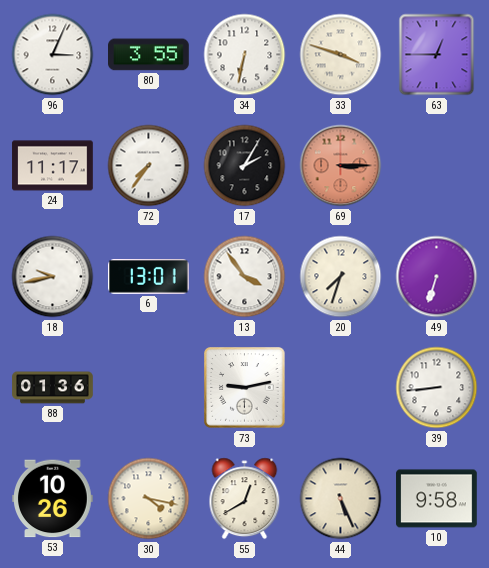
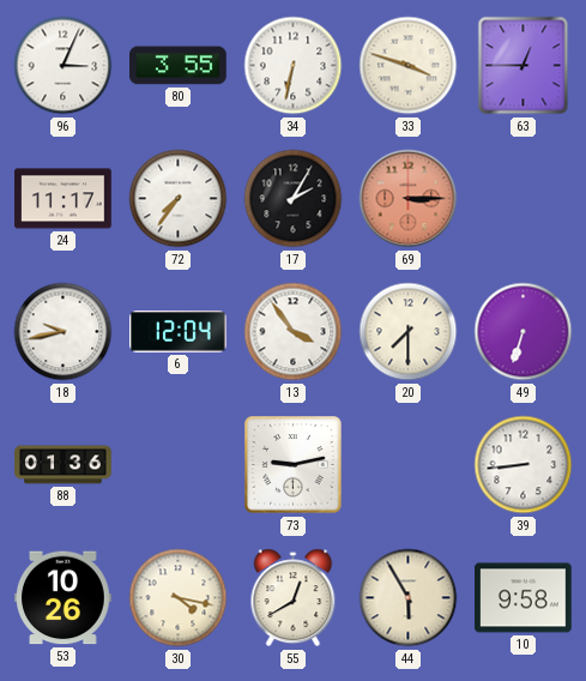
6: 13:01 -> 12:04 (179, 332)
20: 7:33 -> 7:30 (409, 332)
44: 5:26 -> 5:55 (409, 598)
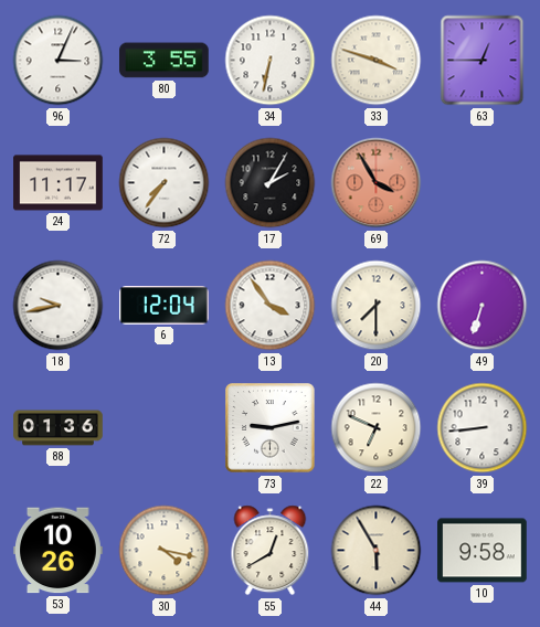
69: 3:15 -> 3:55 (377, 183)
22: none -> 6:49 (377, 428)
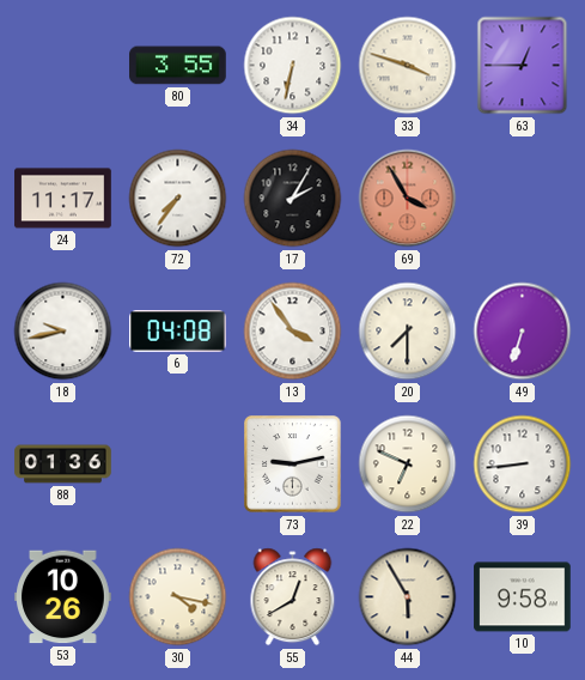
96: 3:04 -> none (59, 61)
6: 12:04 -> 04:08 (178, 332)
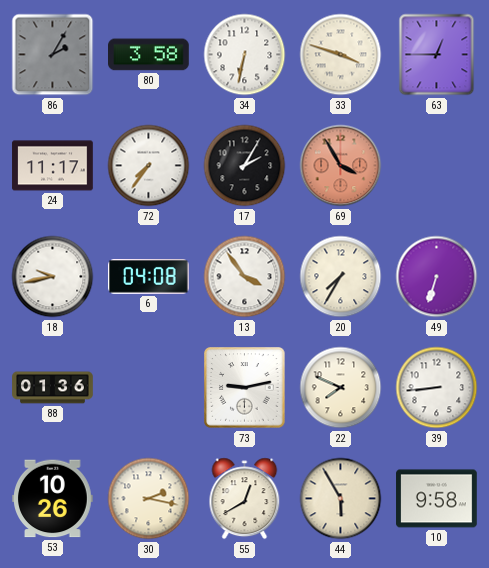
86: none -> 2:05 (53, 55)
80: 3:55 -> 3:58 (149, 55)
20: 7:30 -> 7:35 (341, 277)
22: 6:49 -> 7:49 (341, 388)
30: 4:17 -> 2:17 (149, 499)
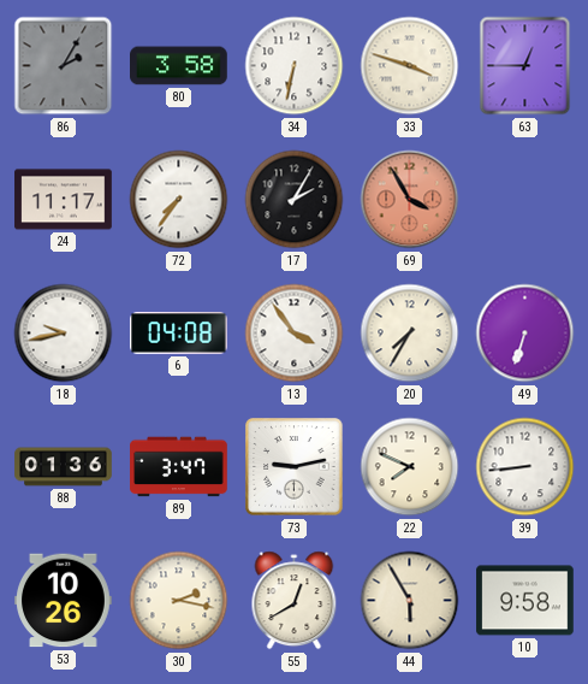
89: none -> 3:47 (179, 467)
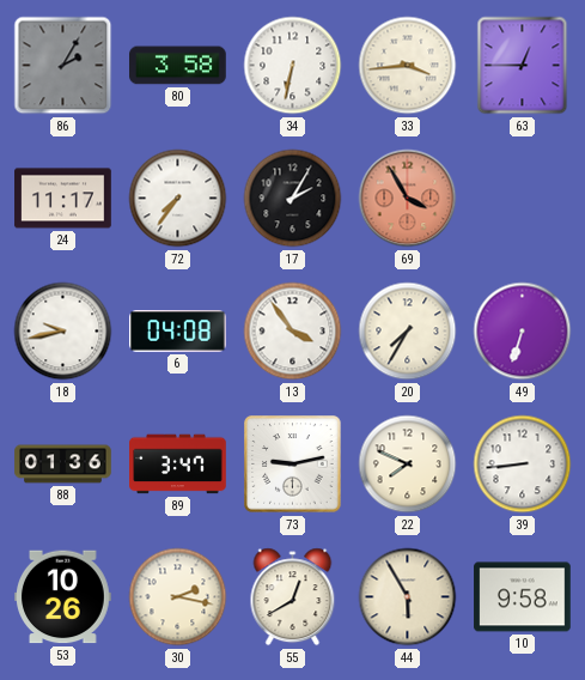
33: 3:48 -> 3:44 (408, 66)
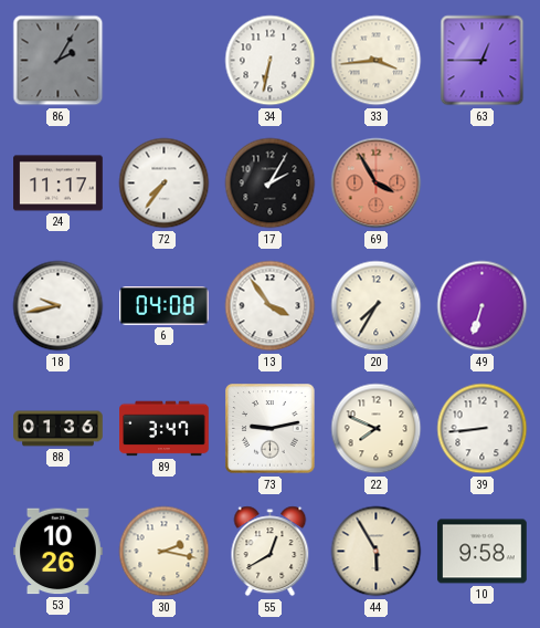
80: 3:58 -> none (178, 66)
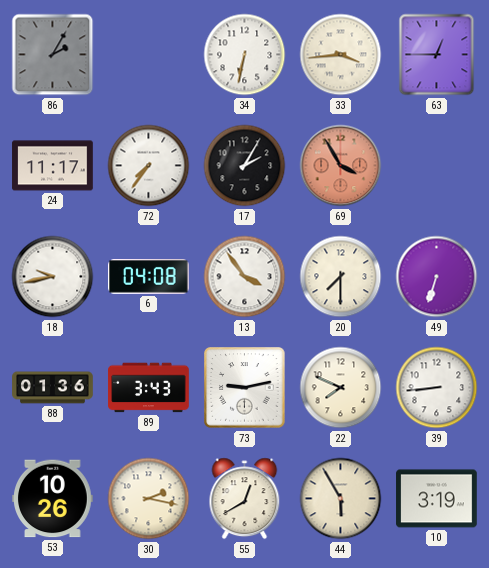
20: 7:35 -> 7:30 (341, 277)
89: 3:47 -> 3:43 (149, 388)
10: 9:58 -> 3:19 (437, 499)
